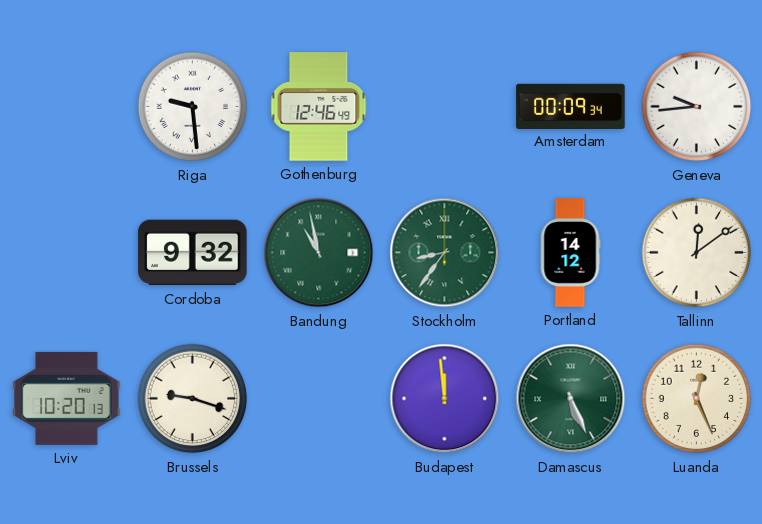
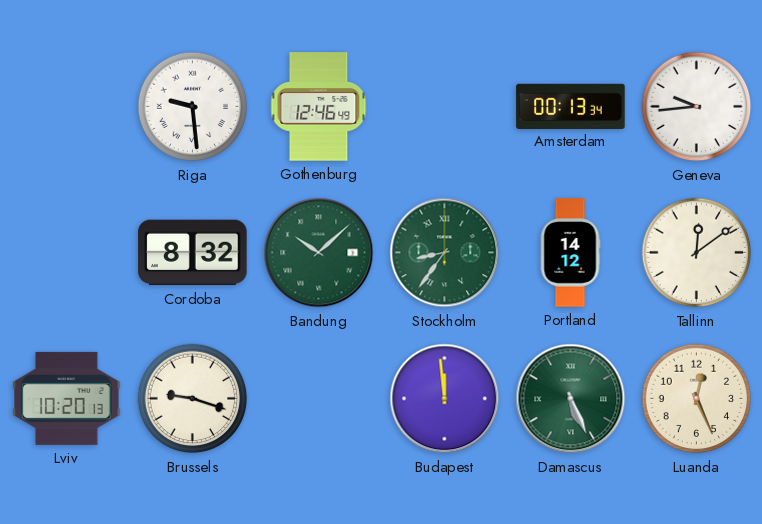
Amsterdam: 00:09 -> 00:13 (571, 106)
Cordoba: 9:32 -> 8:32 (193, 253)
Bandung: 10:58 -> 10:08 (319, 253)
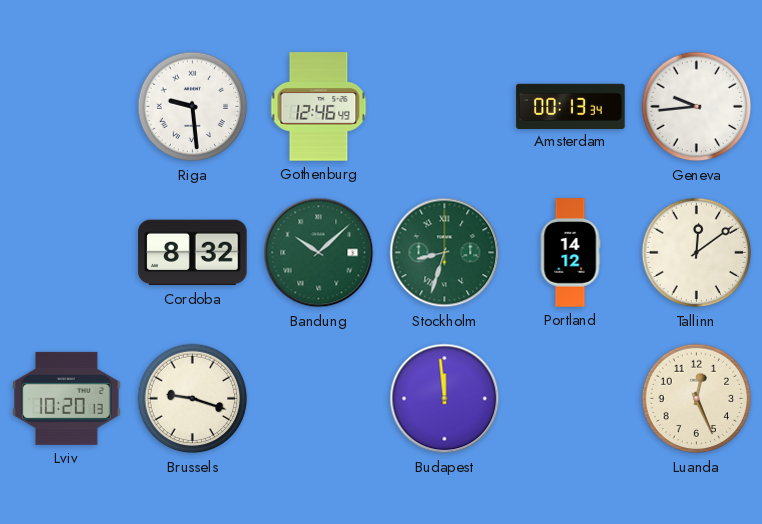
Stockholm: 8:36 -> 8:33 (445, 253)
Damascus: 5:26 -> none (571, 399)
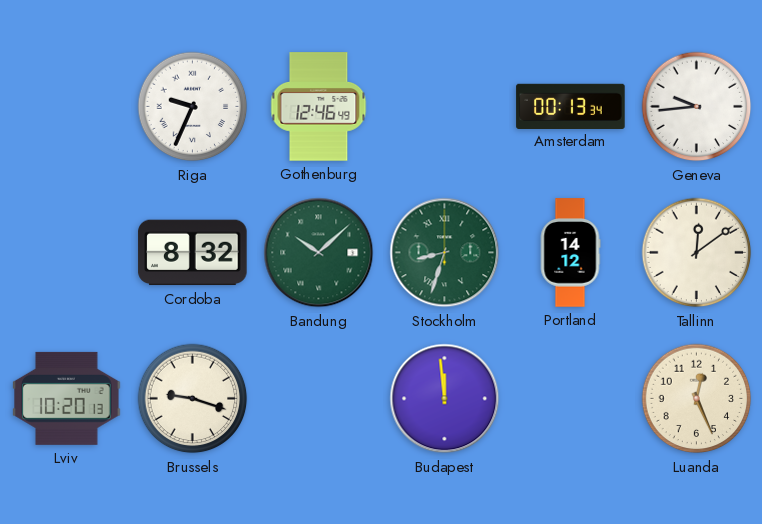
Riga: 9:29 -> 9:34 (193, 107)
